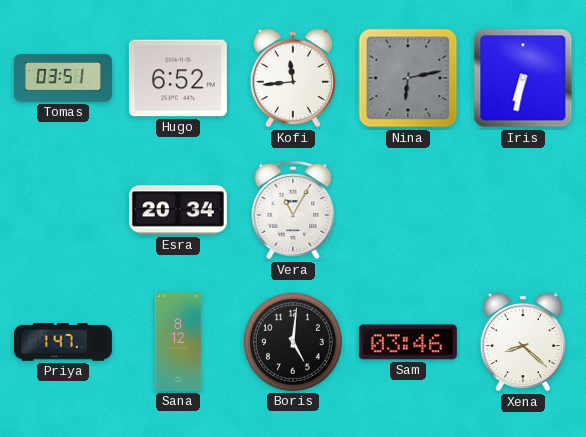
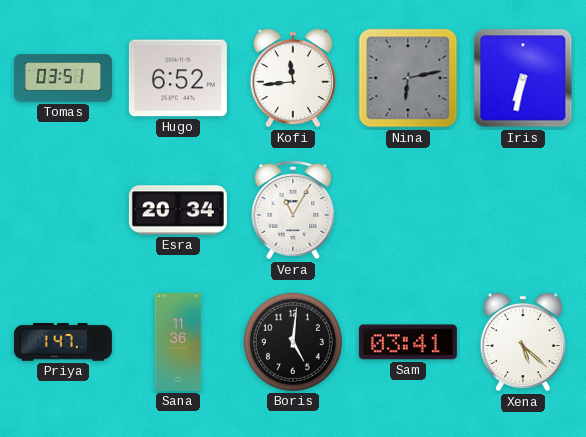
Sana: 8:12 -> 11:36 (178, 342)
Sam: 03:46 -> 03:41 (408, 342)
Xena: 8:22 -> 5:22 (523, 342)
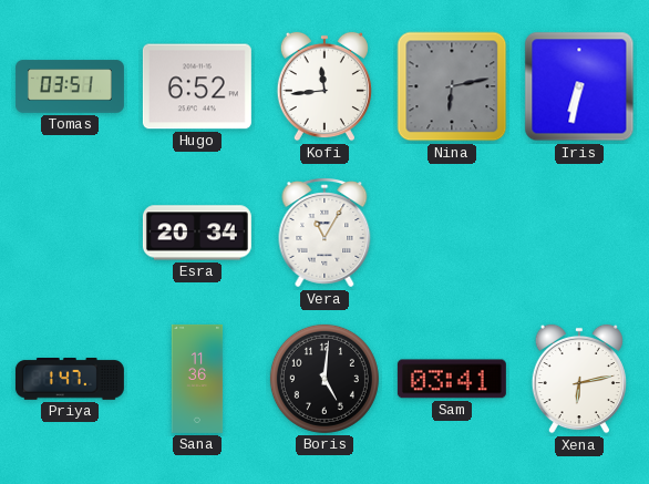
Xena: 5:22 -> 6:13 (579, 379)
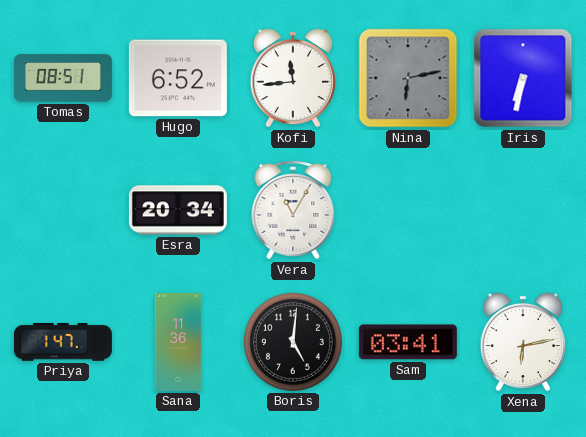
Tomas: 03:51 -> 08:51 (63, 78)
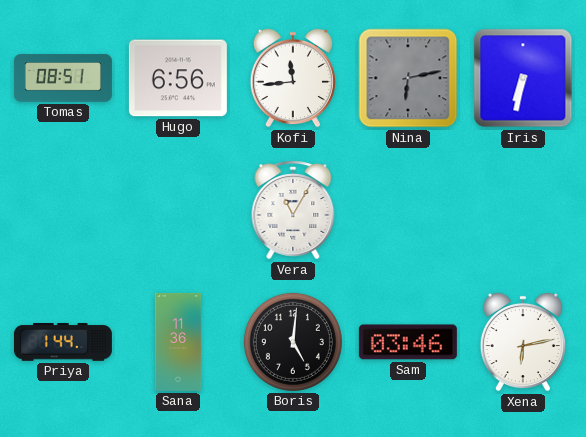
Hugo: 6:52 -> 6:56 (178, 78)
Esra: 20:34 -> none (178, 210)
Priya: 1:47 -> 1:44 (63, 343)
Sam: 03:41 -> 03:46 (408, 342)
